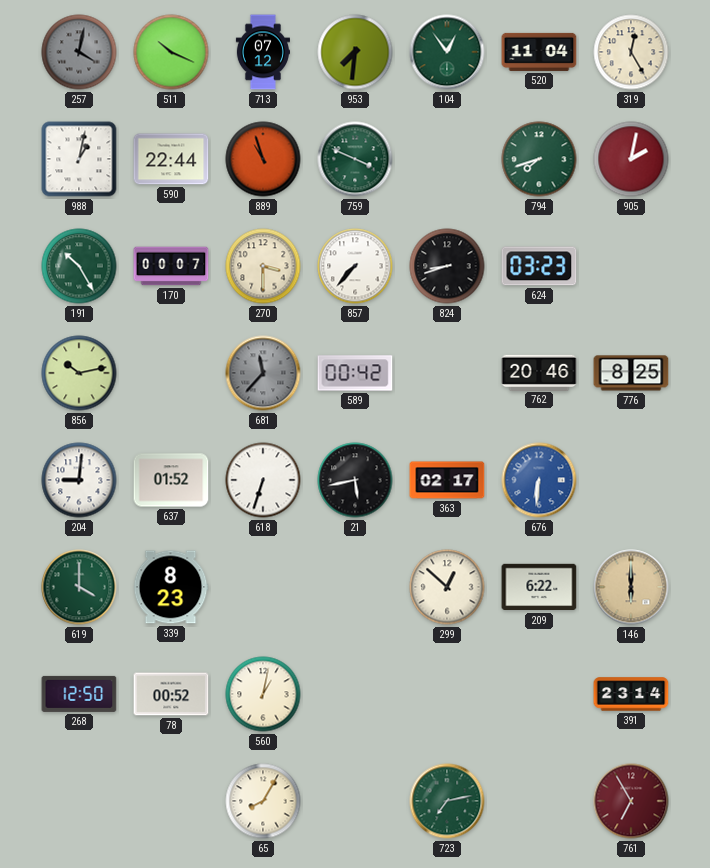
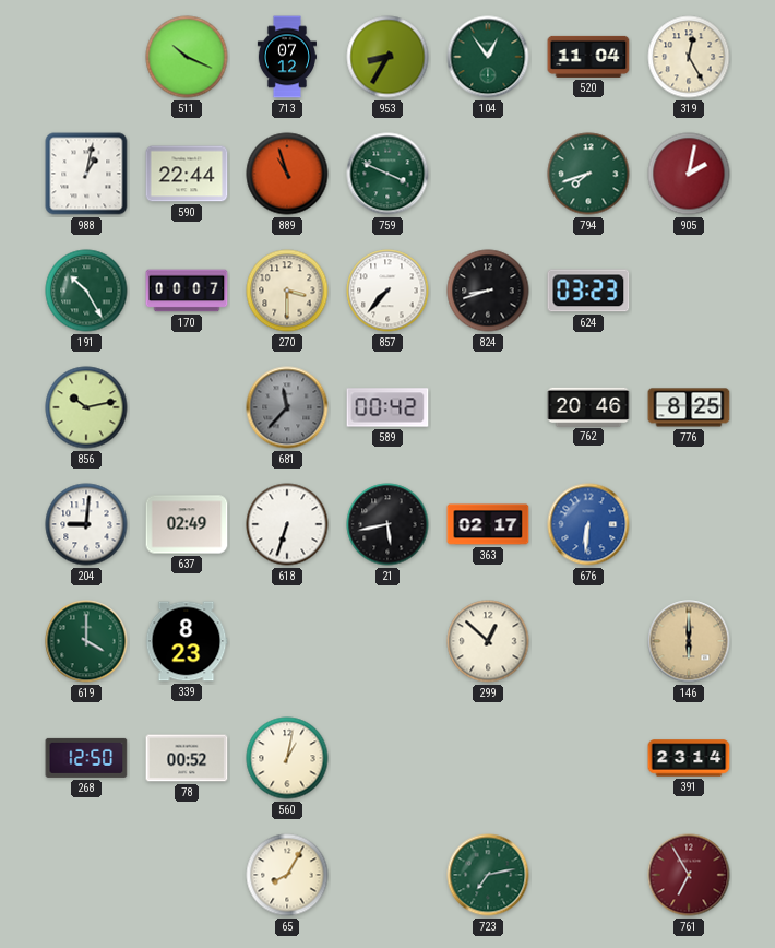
257: 4:02 -> none (79, 52)
953: 7:31 -> 8:35 (388, 57)
637: 01:52 -> 02:49 (187, 524)
209: 6:22 -> none (539, 587)
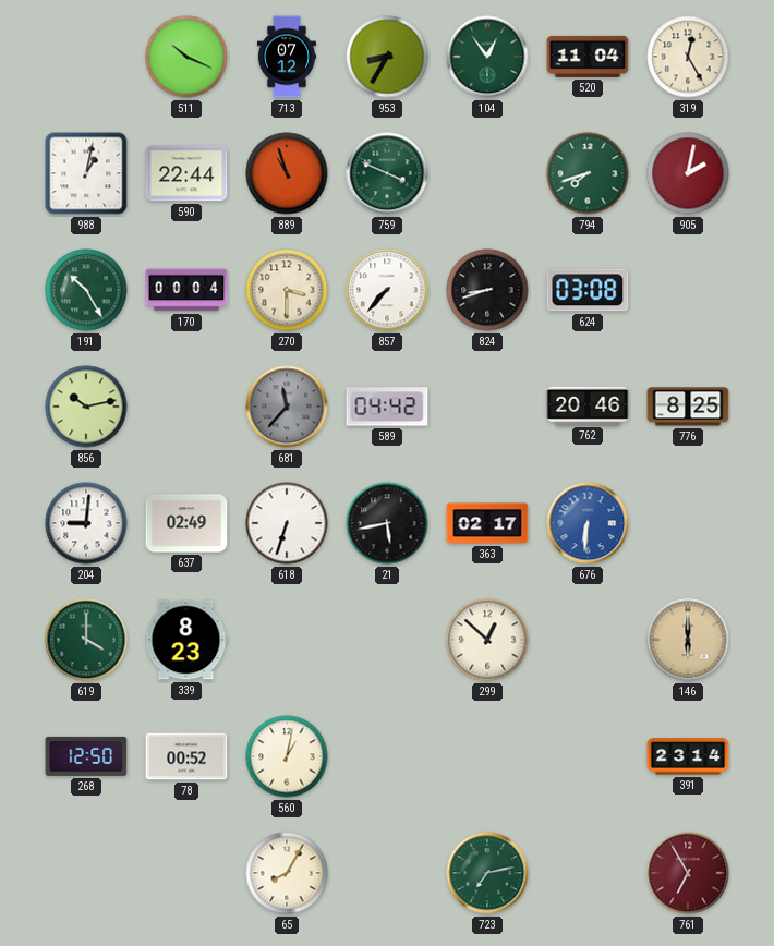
170: 00:07 -> 00:04 (186, 290)
624: 03:23 -> 03:08 (588, 290)
589: 00:42 -> 04:42 (387, 407)
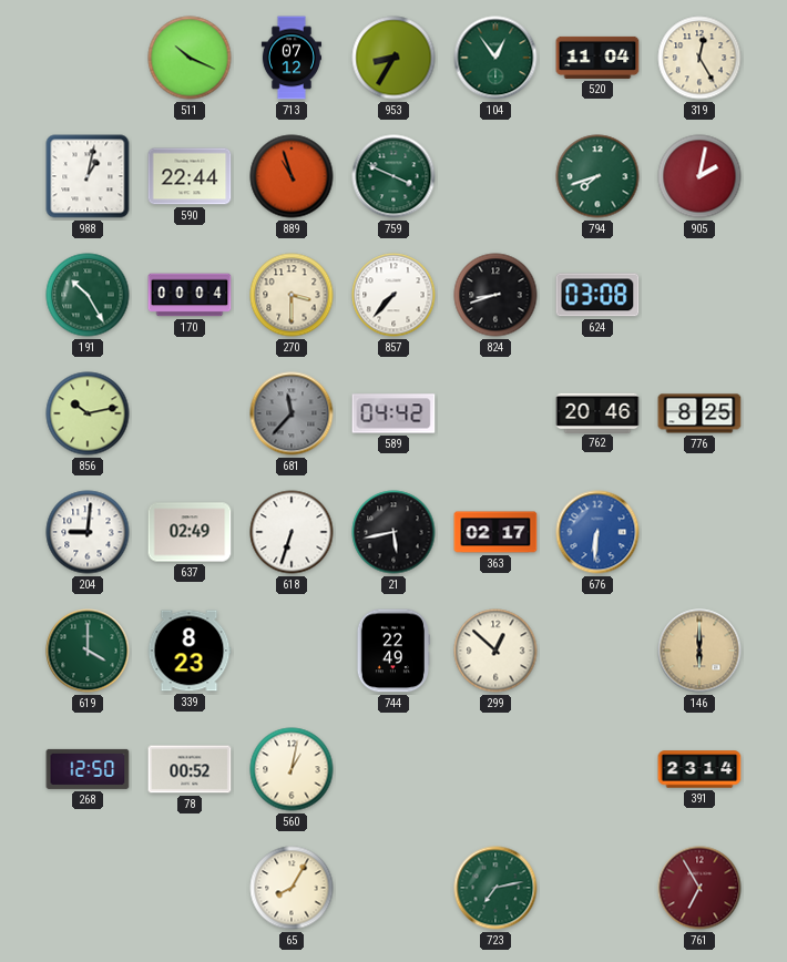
744: none -> 22:49 (393, 651)
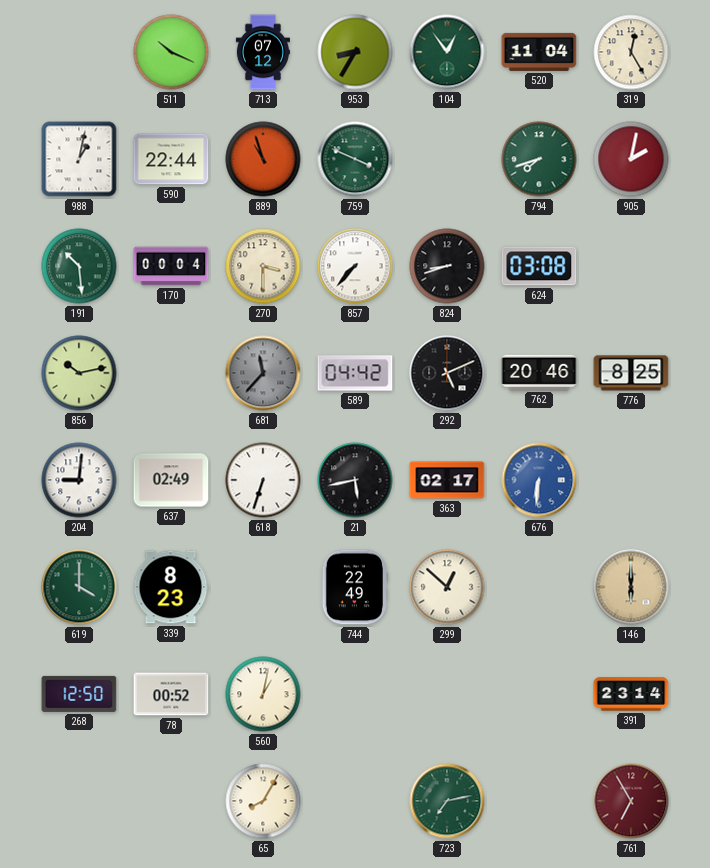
191: 10:25 -> 10:29 (79, 266)
292: none -> 5:11 (447, 373)
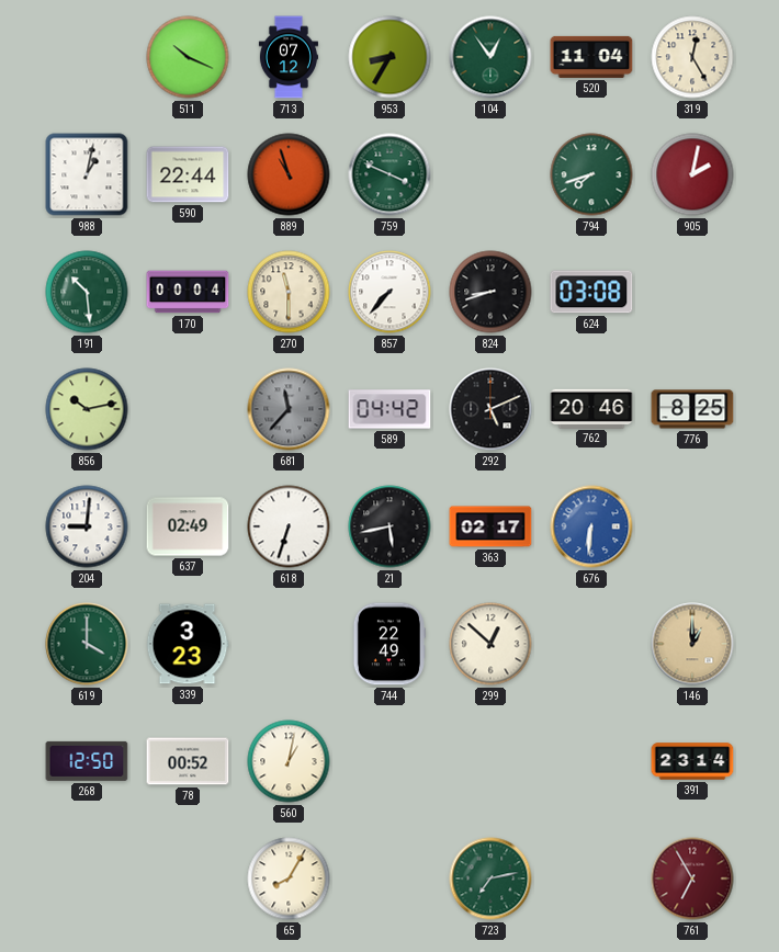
270: 3:30 -> 11:30 (289, 292)
339: 8:23 -> 3:23 (188, 644)
146: 6:00 -> 1:00 (692, 644)
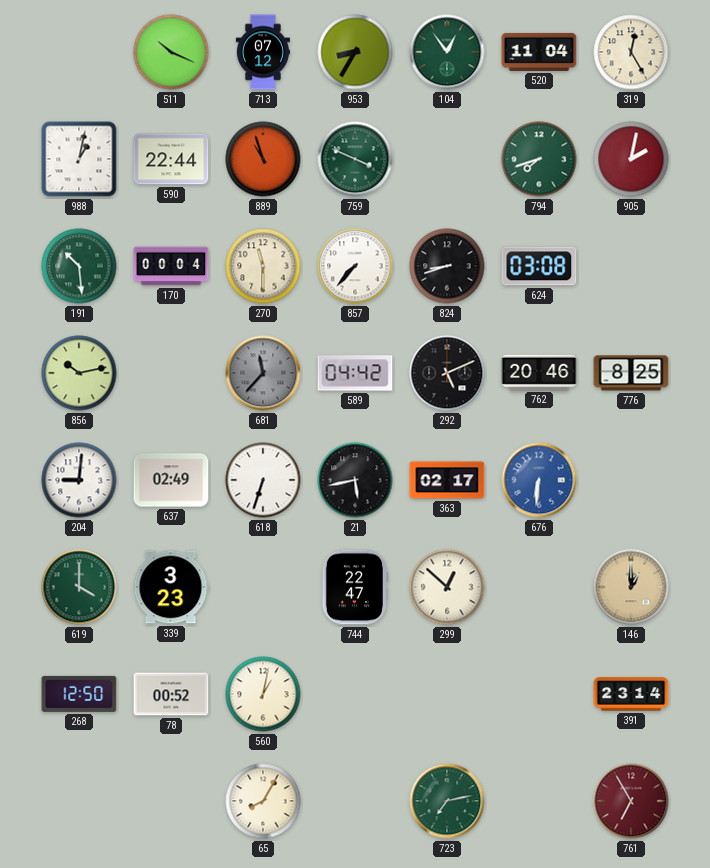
744: 22:49 -> 22:47 (355, 587)
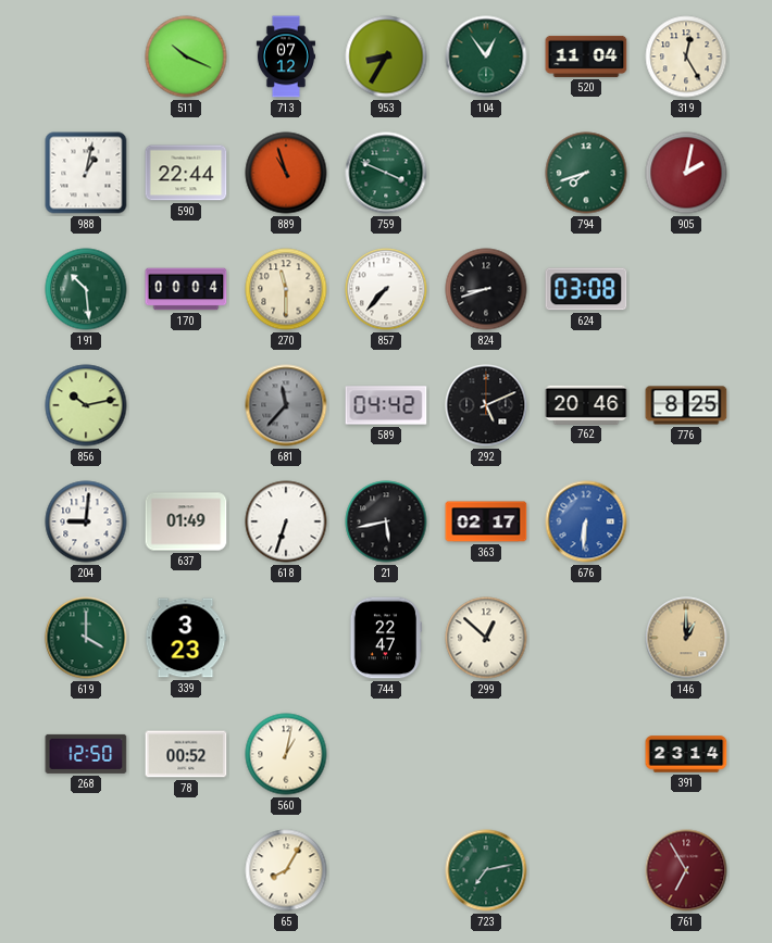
637: 02:49 -> 01:49 (186, 521)
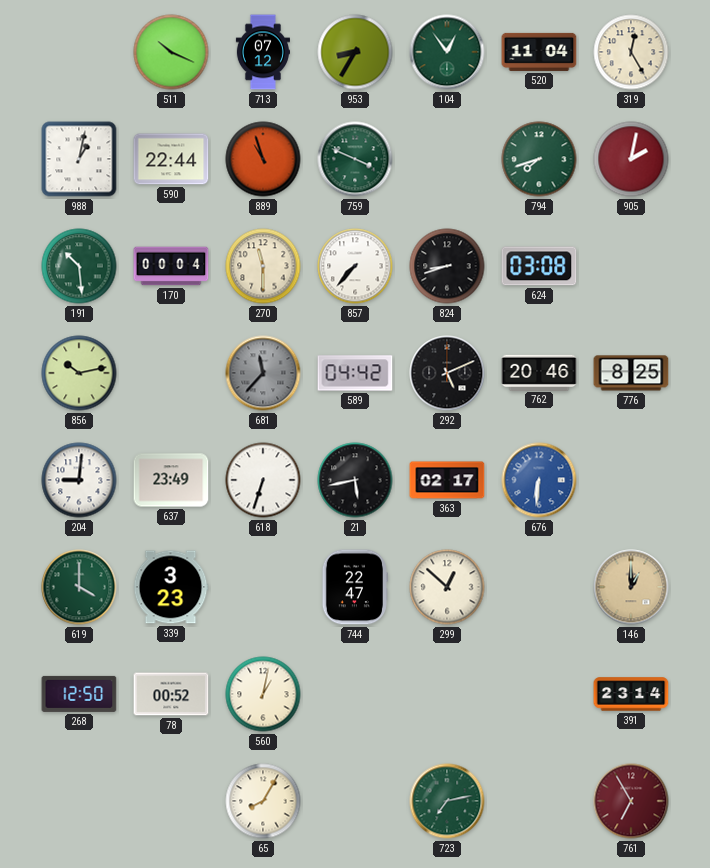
637: 01:49 -> 23:49 (171, 480)
